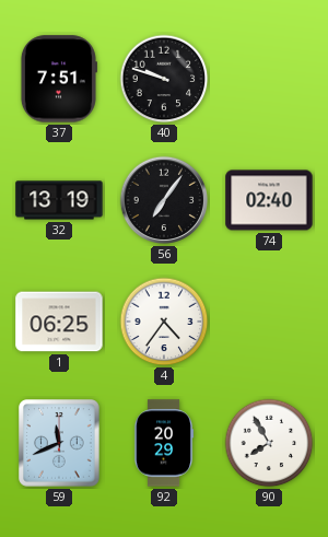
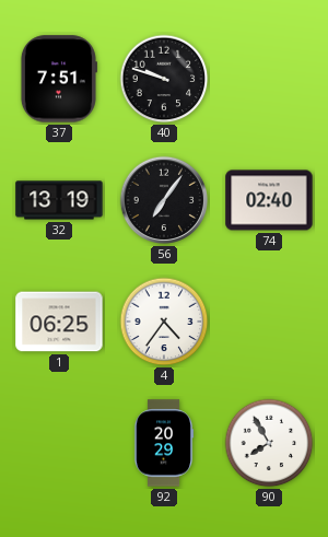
59: 11:41 -> none (60, 444)
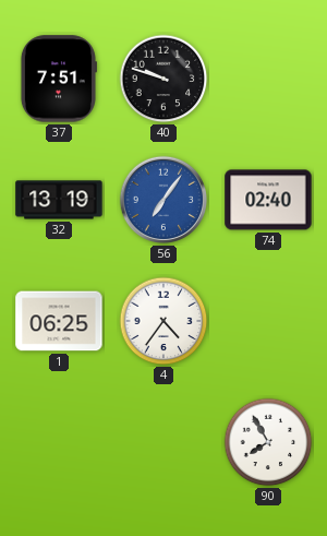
56 dial: black -> blue (163, 200)
92: 20:29 -> none (164, 443)
